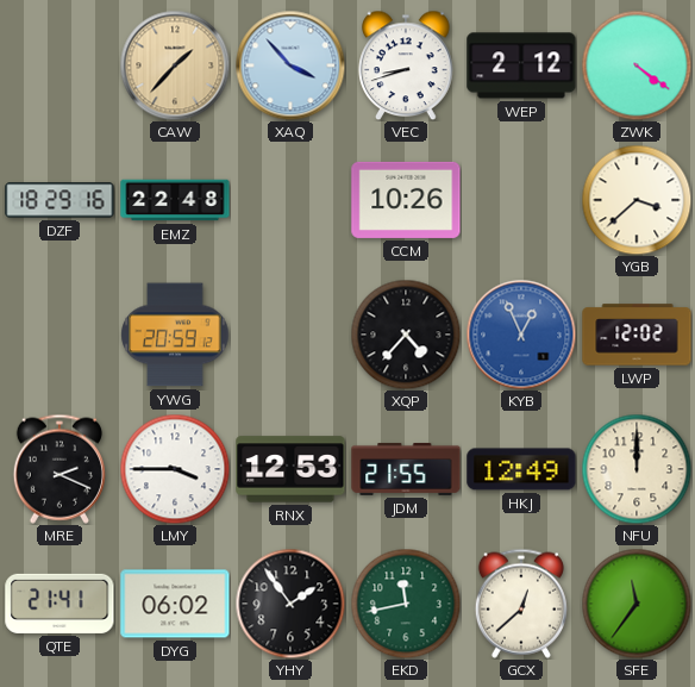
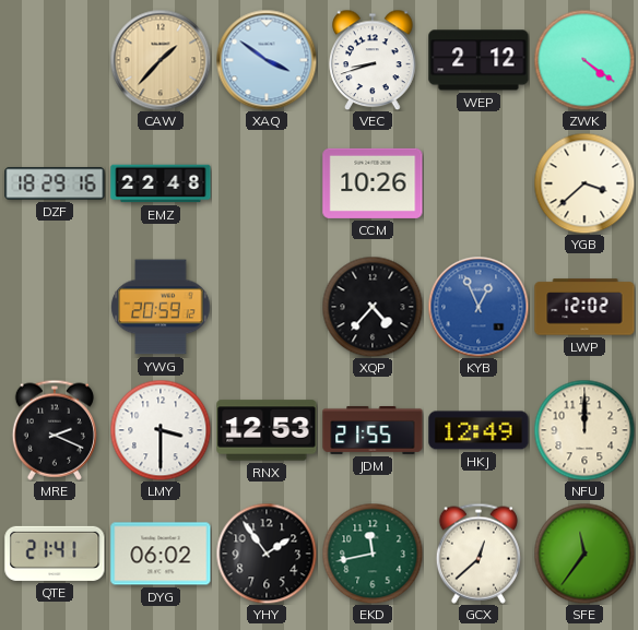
XAQ: 3:53 -> 3:51 (267, 60)
LMY: 3:45 -> 3:30 (161, 430)
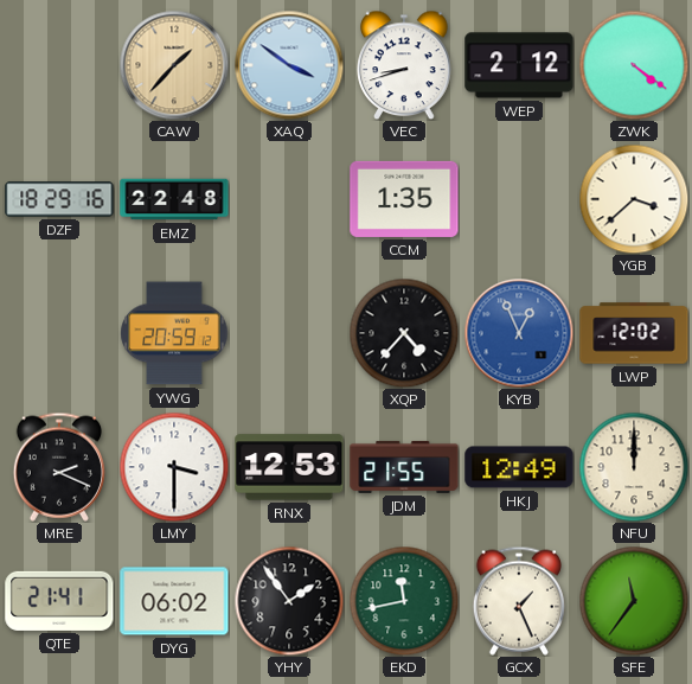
CCM: 10:26 -> 1:35 (404, 199)
GCX: 12:38 -> 1:26 (519, 601)
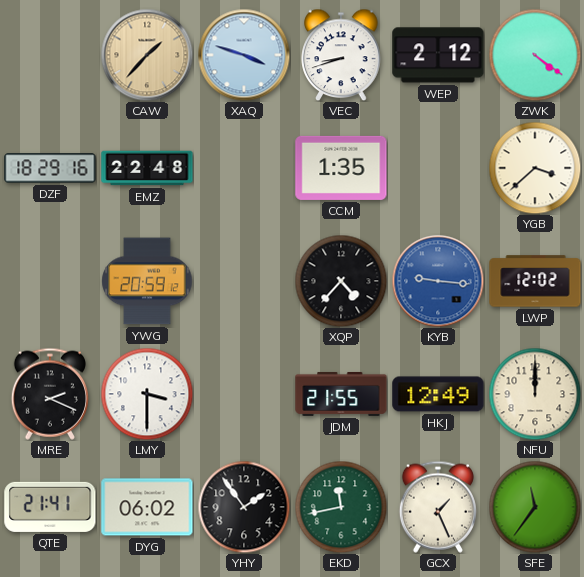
XAQ: 3:51 -> 3:48 (244, 55)
KYB: 12:56 -> 9:16 (438, 281)
RNX: 12:53 -> none (289, 467)
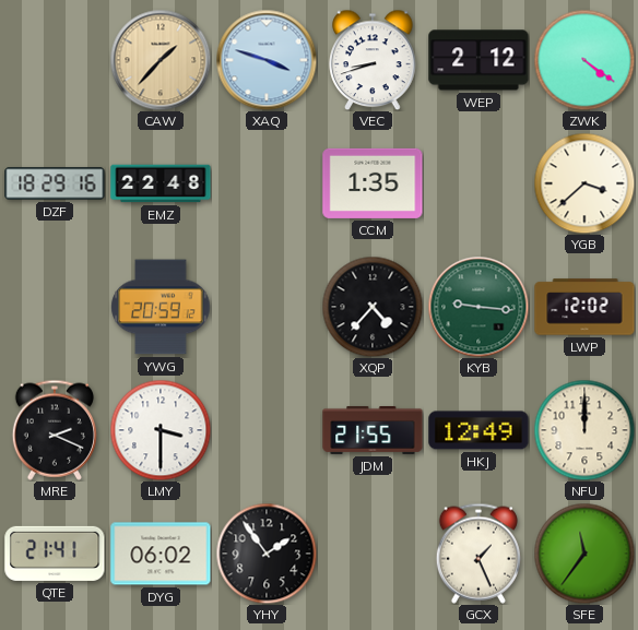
KYB dial: blue -> green (478, 307)
EKD: 11:43 -> none (341, 507)
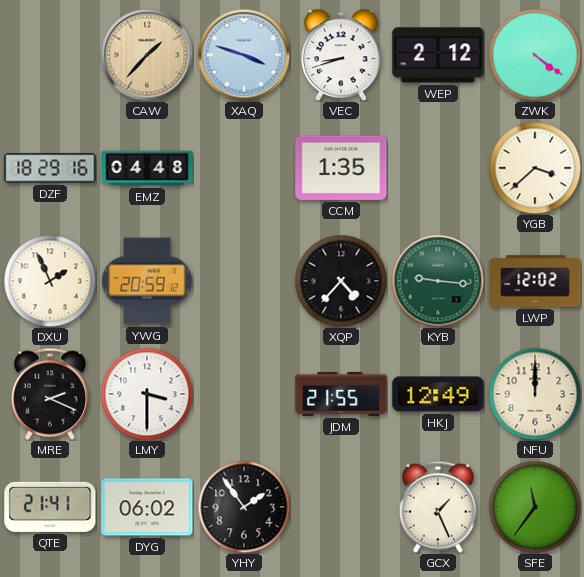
EMZ: 22:48 -> 04:48 (147, 168)
DXU: none -> 1:56 (50, 281)
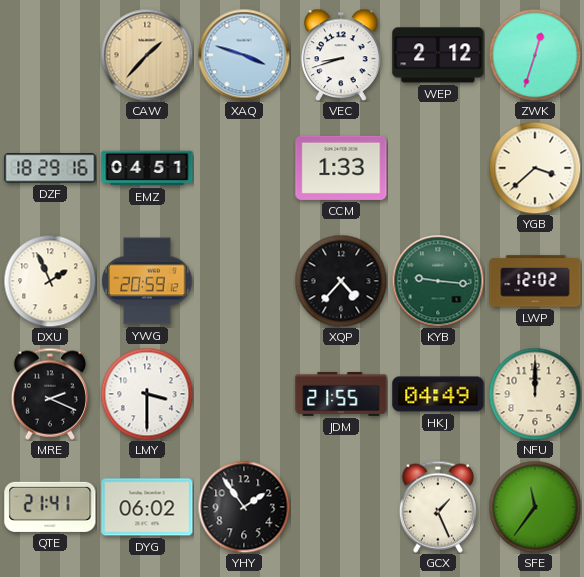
ZWK: 4:21 -> 12:33 (535, 55)
EMZ: 04:48 -> 04:51 (147, 168)
CCM: 1:35 -> 1:33 (341, 168)
HKJ: 12:49 -> 04:49 (438, 394)
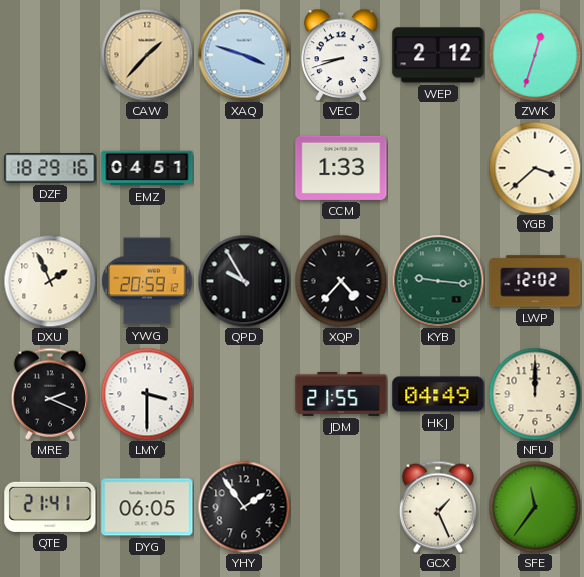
QPD: none -> 9:55 (244, 281)
DYG: 06:02 -> 06:05 (147, 507)
